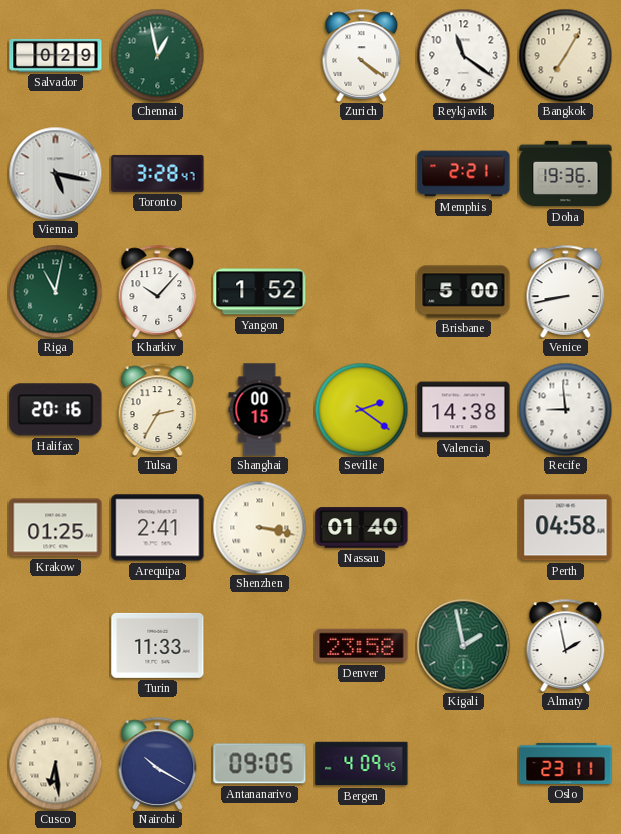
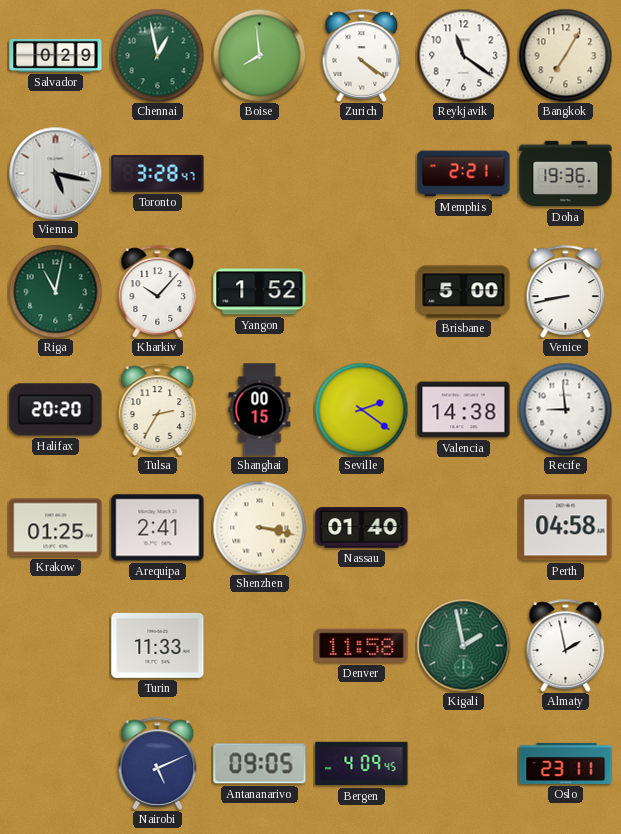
Boise: none -> 7:59 (259, 55)
Halifax: 20:16 -> 20:20 (56, 410)
Denver: 23:58 -> 11:58 (362, 646)
Cusco: 6:29 -> none (55, 763)
Nairobi: 10:20 -> 5:11 (158, 763)
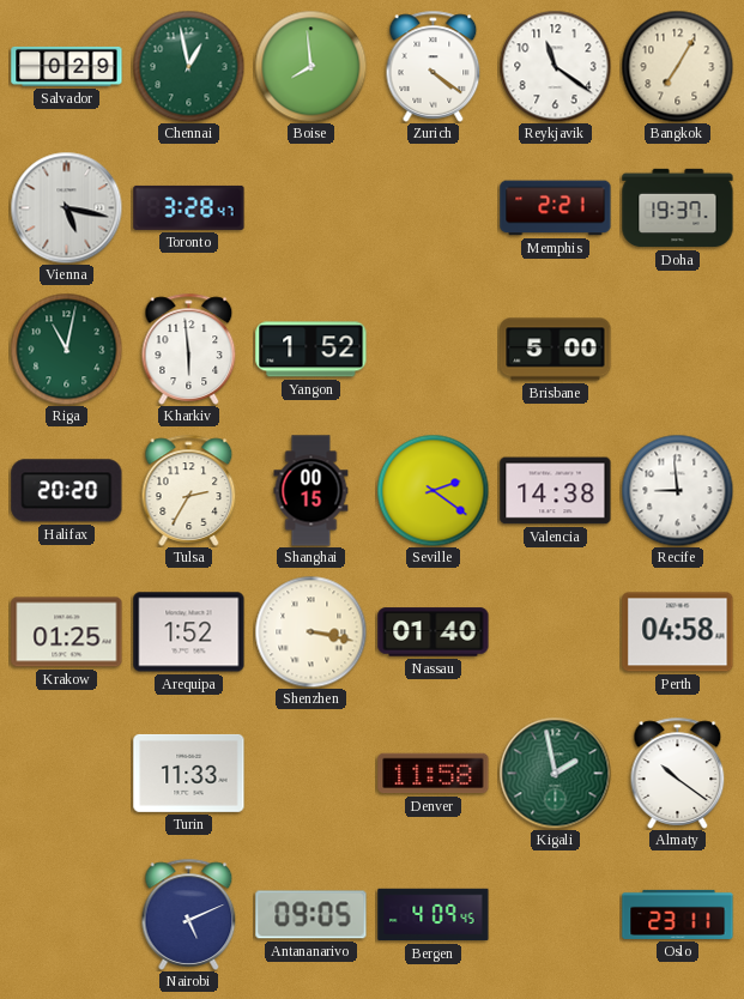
Doha: 19:36 -> 19:37 (678, 208)
Kharkiv: 10:07 -> 5:59 (189, 349)
Venice: 8:43 -> none (566, 291)
Arequipa: 2:41 -> 1:52 (189, 632)
Almaty: 1:58 -> 10:21 (678, 773)
